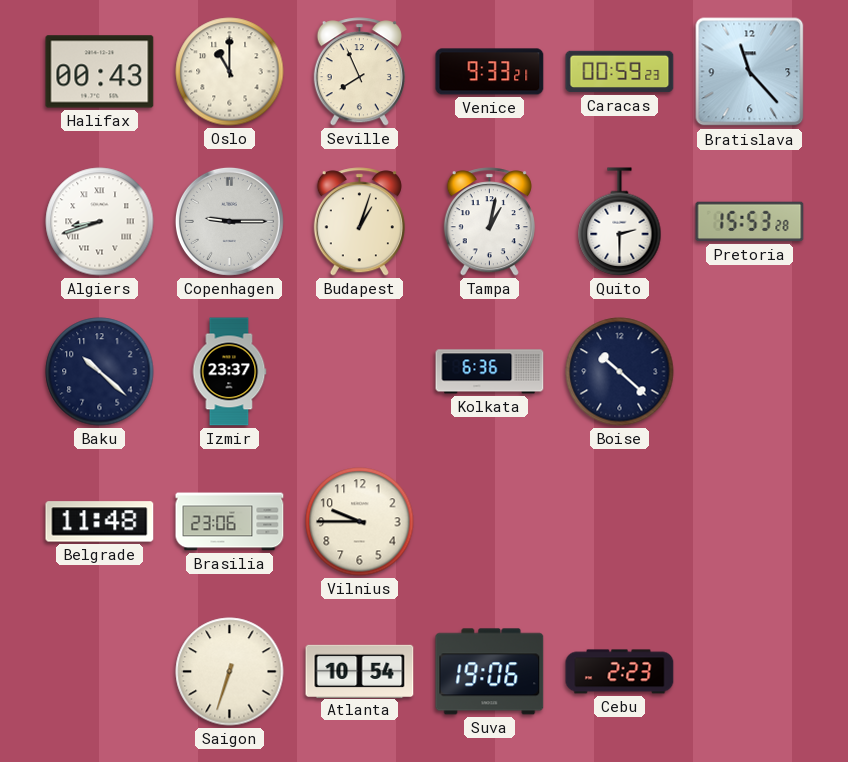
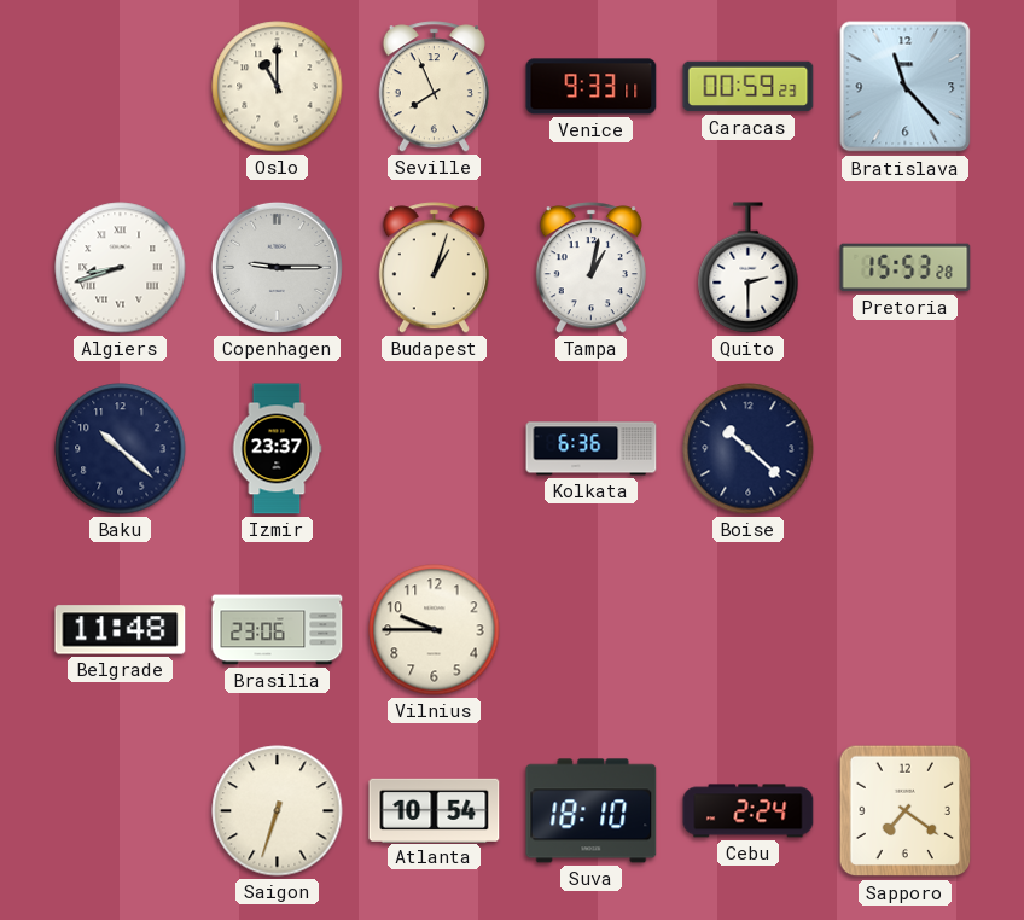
Halifax: 00:43 -> none (100, 72)
Venice: 9:33:21 -> 9:33:11 (592, 87)
Suva: 19:06 -> 18:10 (592, 811)
Cebu: 2:23 -> 2:24 (749, 811)
Sapporo: none -> 7:21 (906, 811)
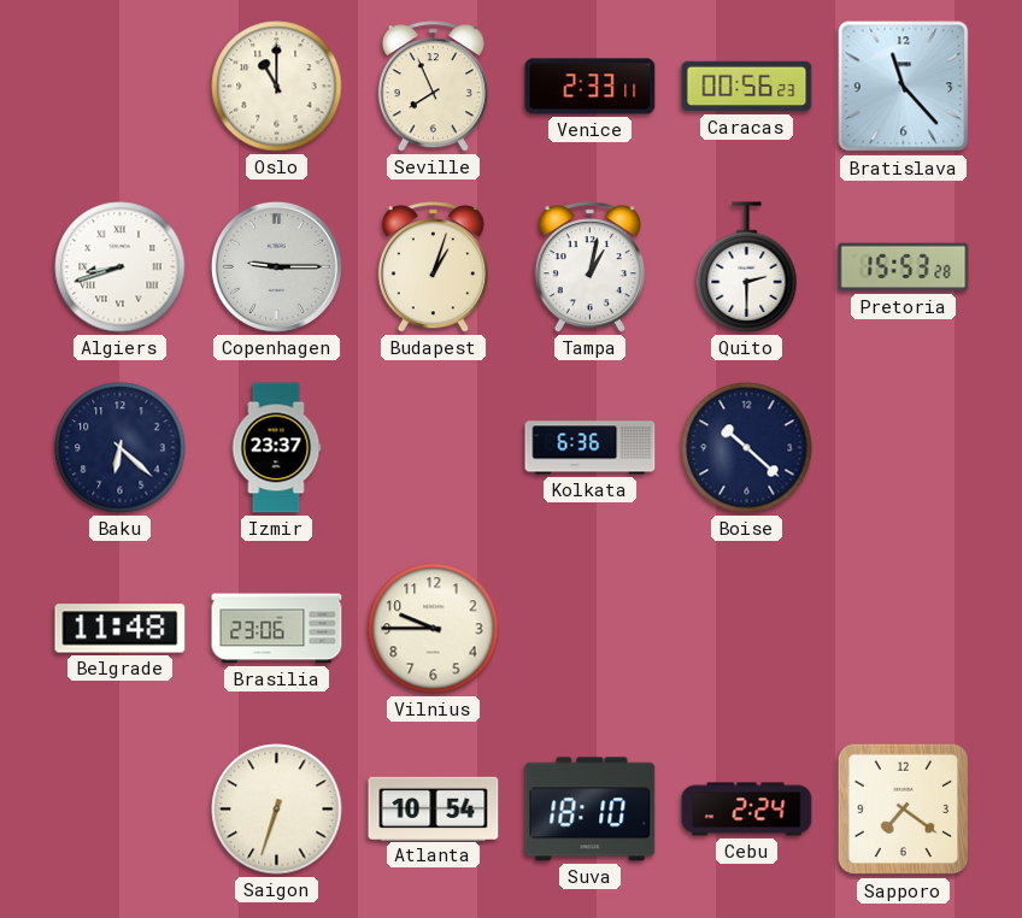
Venice: 9:33 -> 2:33 (591, 87)
Caracas: 00:59 -> 00:56 (747, 87)
Baku: 10:22 -> 6:22 (121, 448)
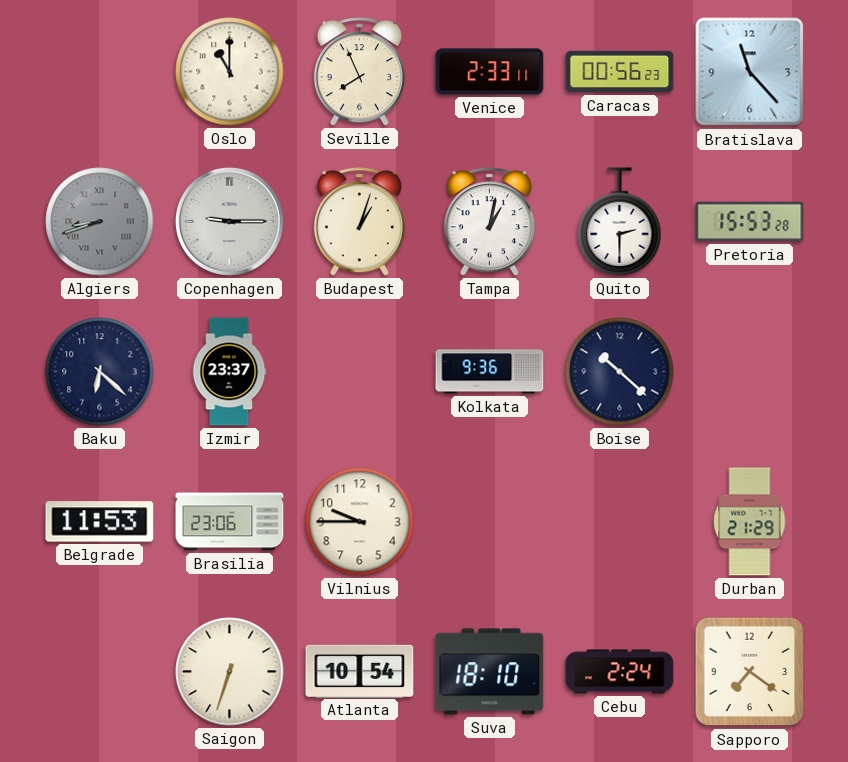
Algiers dial: white -> grey (100, 222)
Kolkata: 6:36 -> 9:36 (490, 372)
Belgrade: 11:48 -> 11:53 (100, 522)
Durban: none -> 21:29 (750, 522)
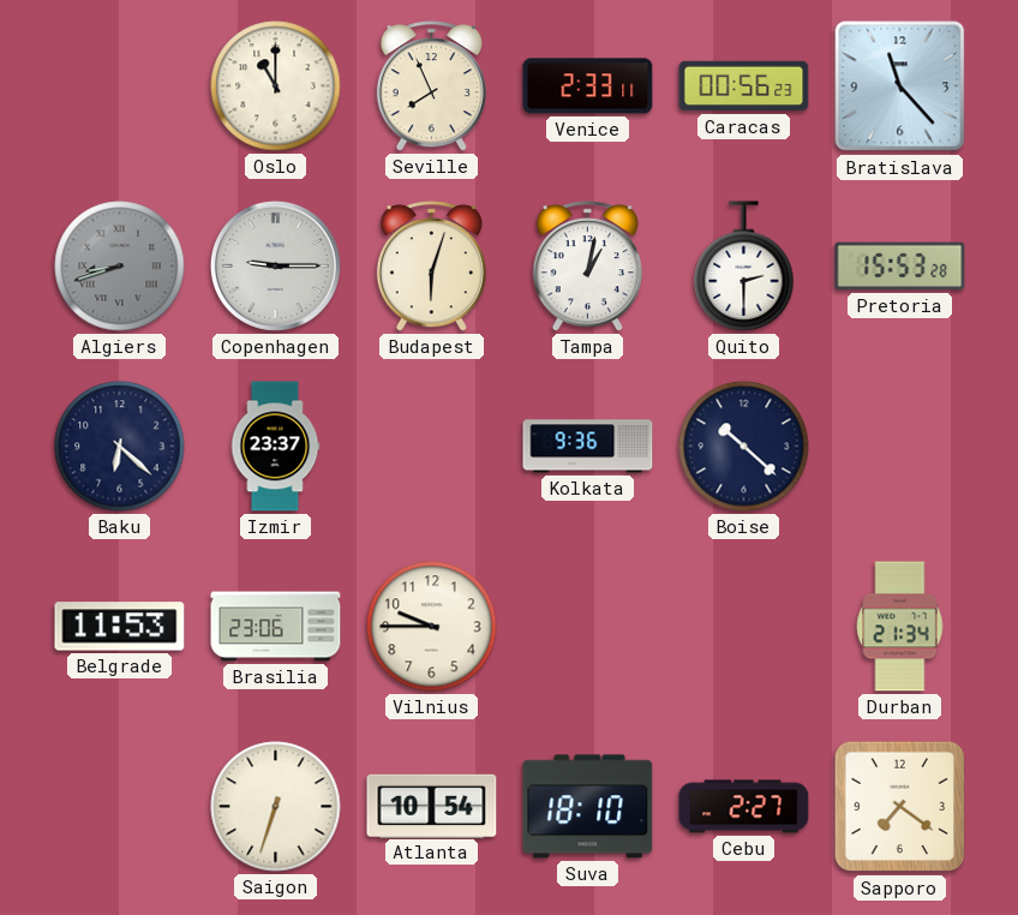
Budapest: 1:03 -> 6:03 (431, 267)
Durban: 21:29 -> 21:34 (900, 627)
Cebu: 2:24 -> 2:27 (744, 807)
